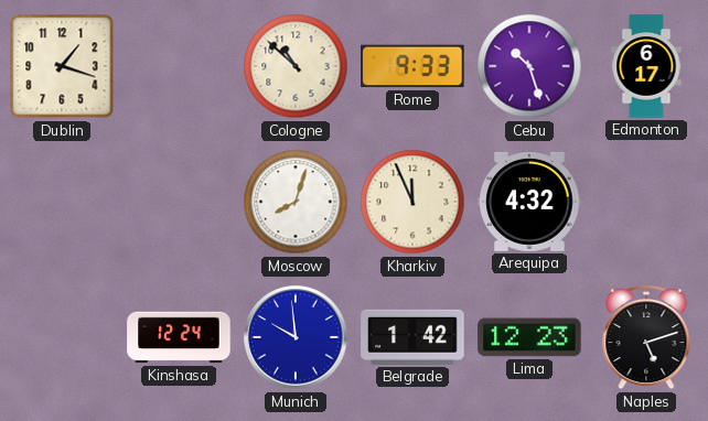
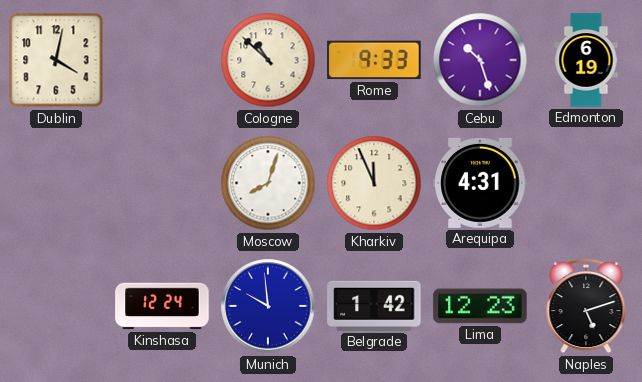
Dublin: 1:18 -> 4:02 (56, 60)
Edmonton: 6:17 -> 6:19 (586, 60)
Arequipa: 4:32 -> 4:31 (480, 183)
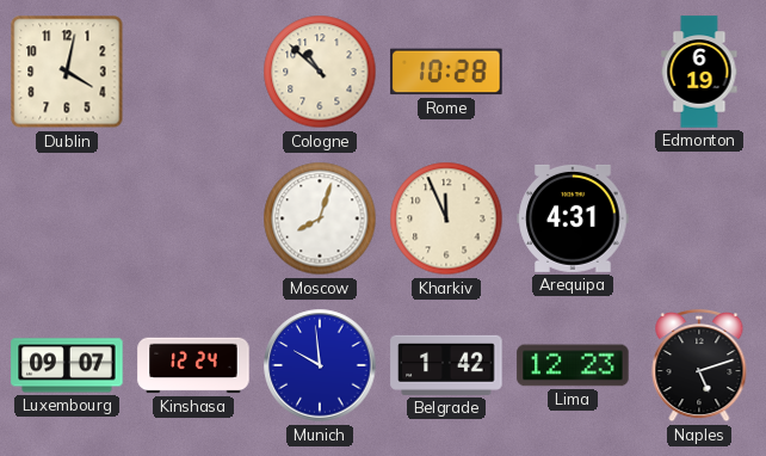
Rome: 9:33 -> 10:28 (446, 72)
Cebu: 10:27 -> none (480, 60)
Luxembourg: none -> 09:07 (67, 365)
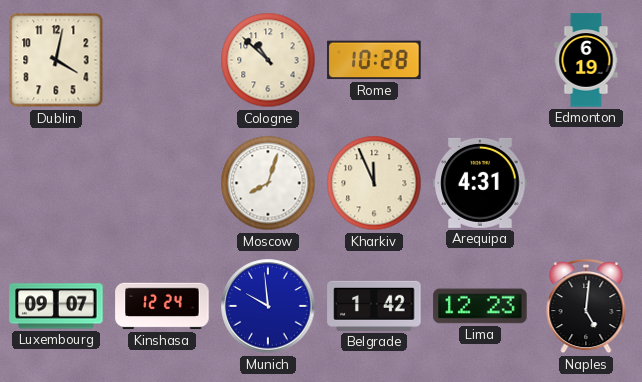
Naples: 5:12 -> 5:01 (586, 306)
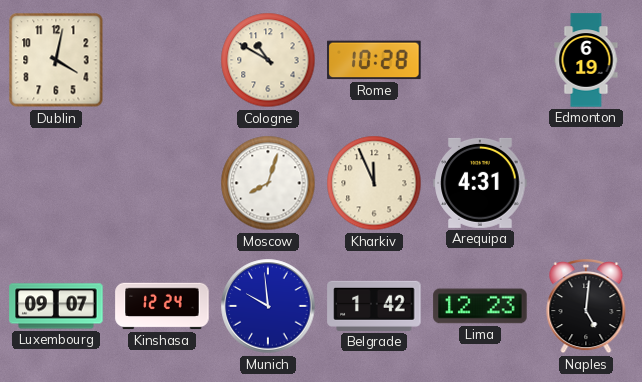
Cologne: 10:52 -> 10:50 (268, 60)
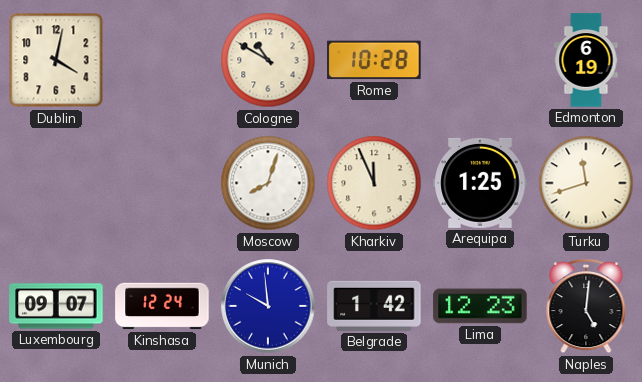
Arequipa: 4:31 -> 1:25 (480, 183)
Turku: none -> 11:42 (586, 183)
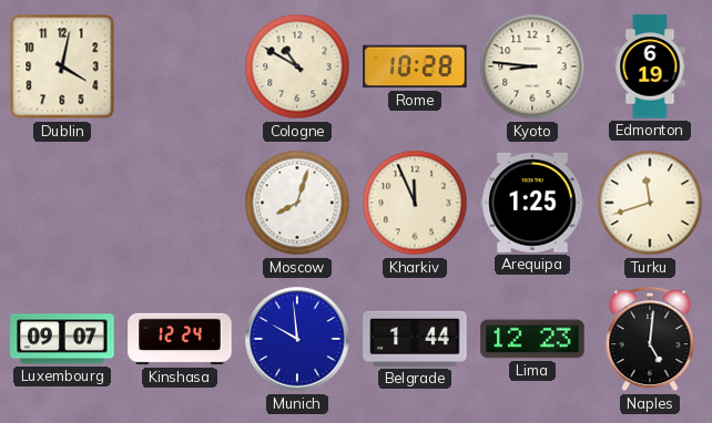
Kyoto: none -> 8:46 (532, 66)
Belgrade: 1:42 -> 1:44 (415, 339)
